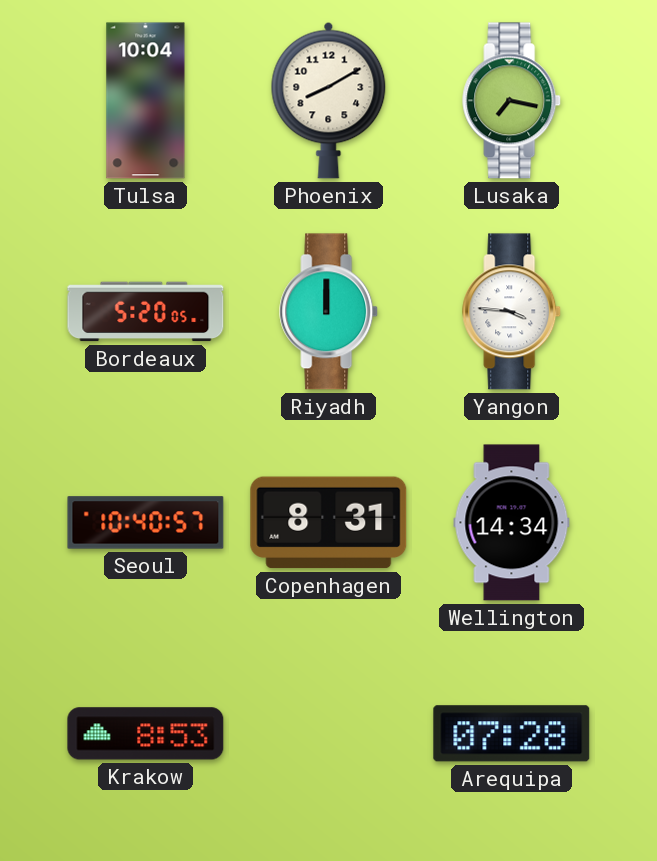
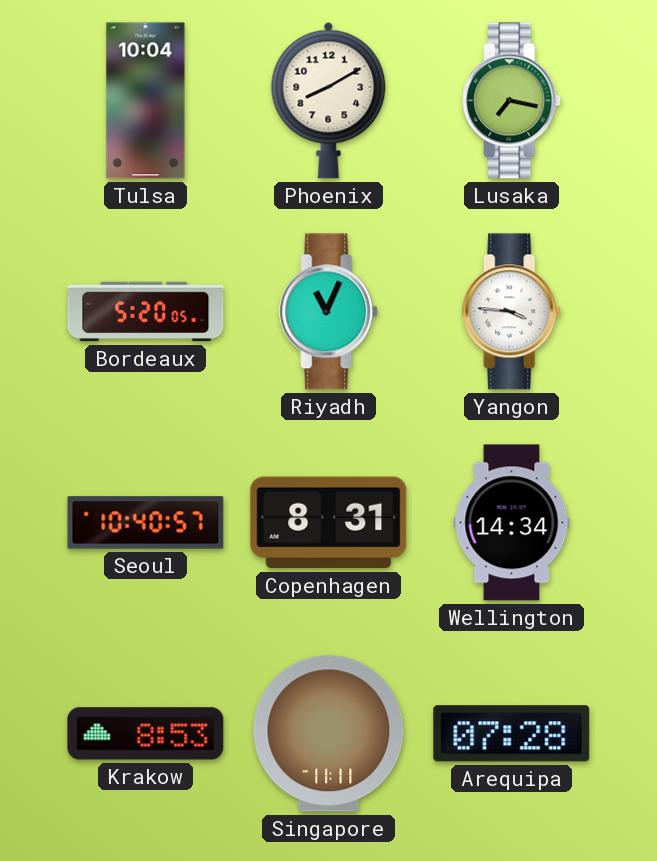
Riyadh: 12:00 -> 11:04 (329, 312)
Singapore: none -> 11:11 (329, 734)
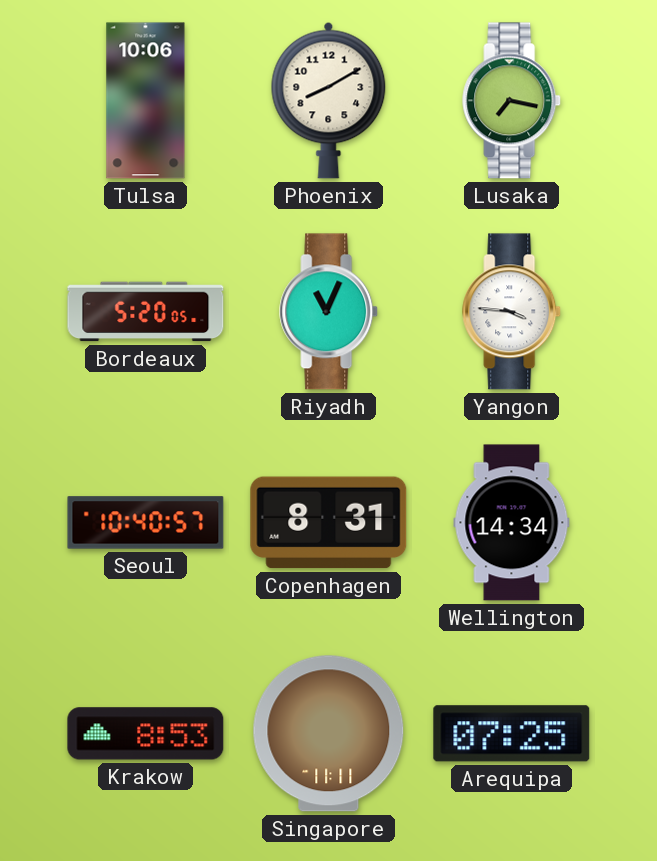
Tulsa: 10:04 -> 10:06 (146, 101)
Arequipa: 07:28 -> 07:25 (512, 734)
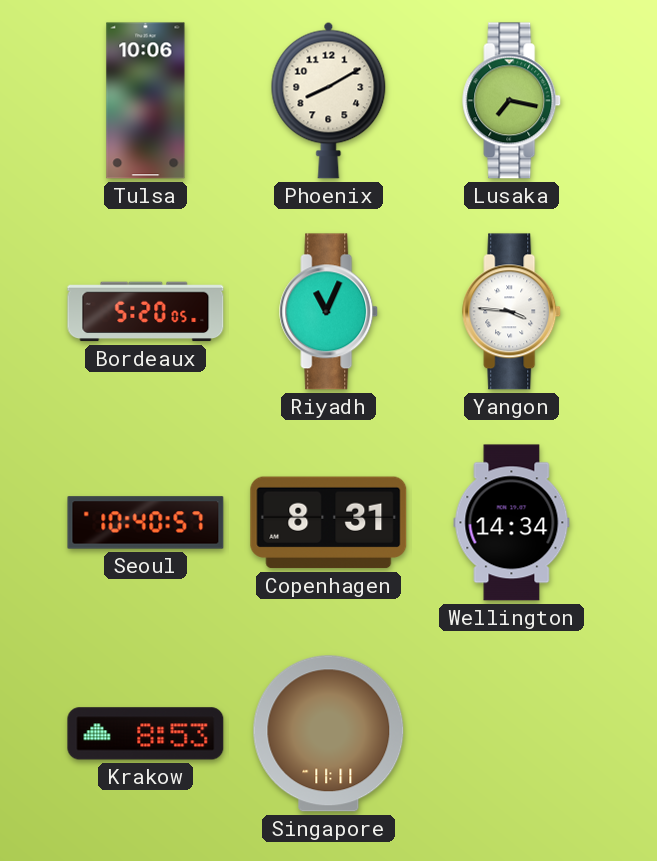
Arequipa: 07:25 -> none (512, 734)
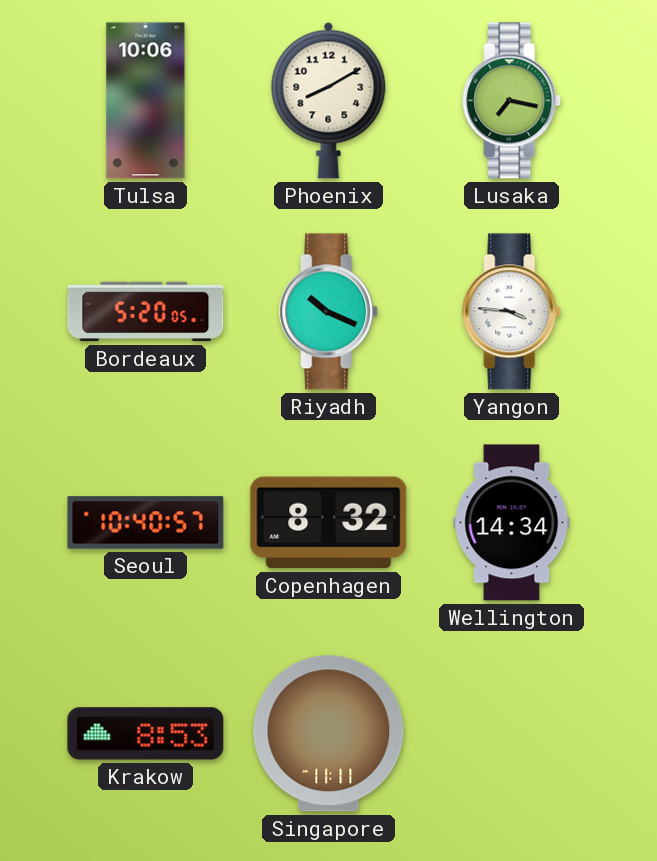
Riyadh: 11:04 -> 10:19 (329, 312)
Copenhagen: 8:31 -> 8:32 (329, 523)
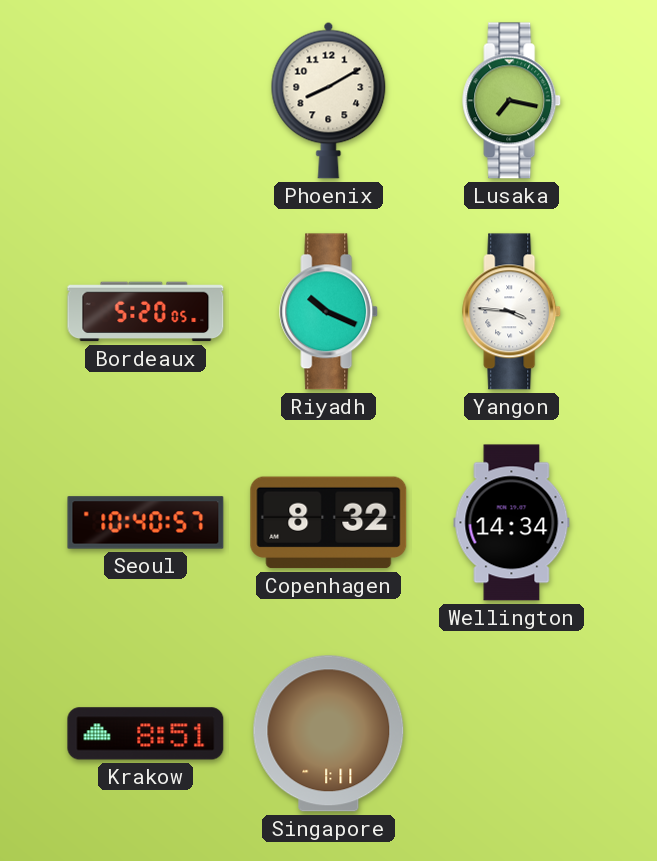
Tulsa: 10:06 -> none (146, 101)
Krakow: 8:53 -> 8:51 (146, 734)
Singapore: 11:11 -> 1:11 (329, 734)
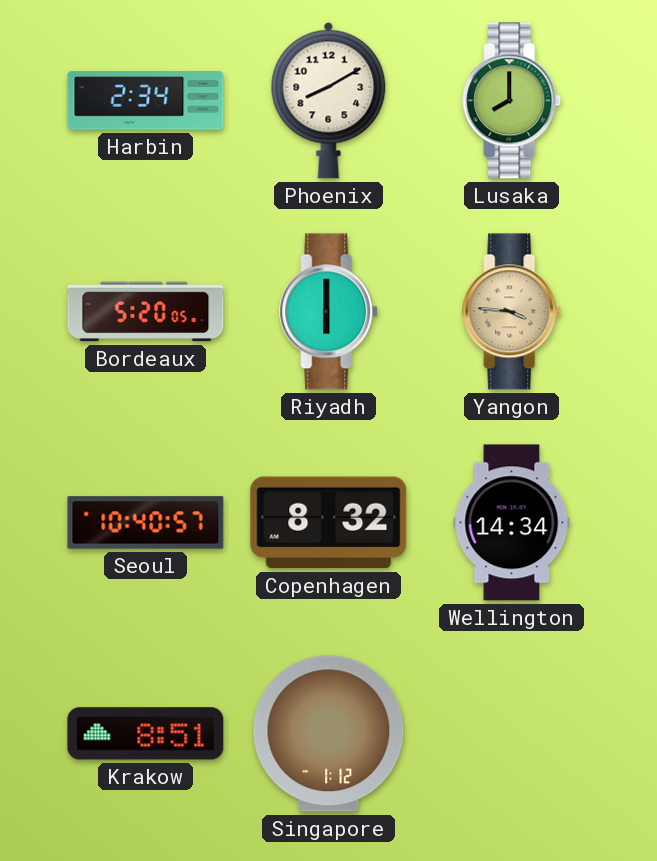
Harbin: none -> 2:34 (146, 101)
Lusaka: 7:17 -> 8:00 (512, 101)
Riyadh: 10:19 -> 6:00 (329, 312)
Yangon dial: white -> champagne (512, 312)
Singapore: 1:11 -> 1:12 (329, 734)
